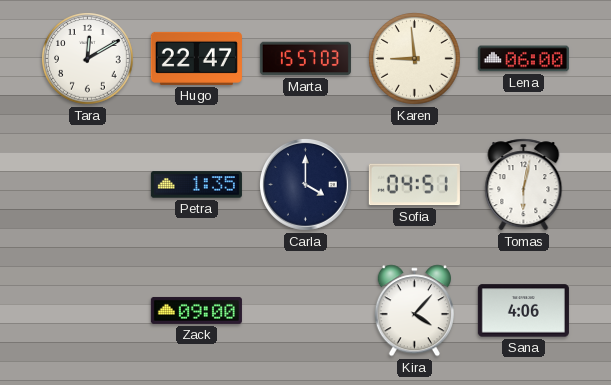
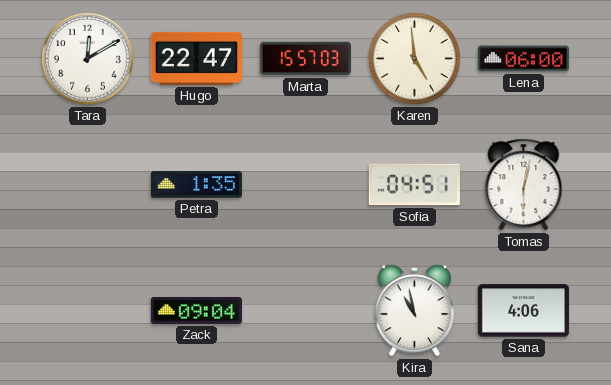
Karen: 8:59 -> 4:59 (415, 59)
Carla: 4:00 -> none (306, 185)
Zack: 09:00 -> 09:04 (196, 310)
Kira: 4:07 -> 10:58 (414, 311)
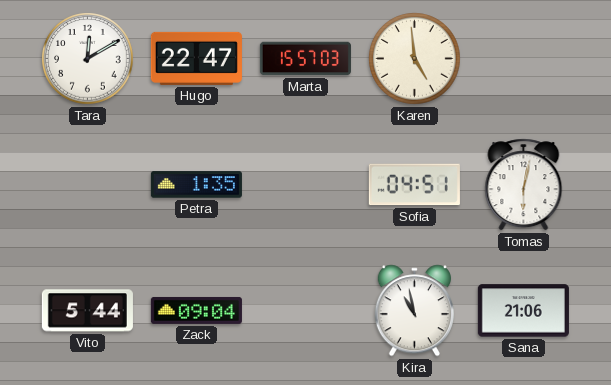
Lena: 06:00 -> none (523, 59)
Vito: none -> 5:44 (87, 311)
Sana: 4:06 -> 21:06 (523, 311)
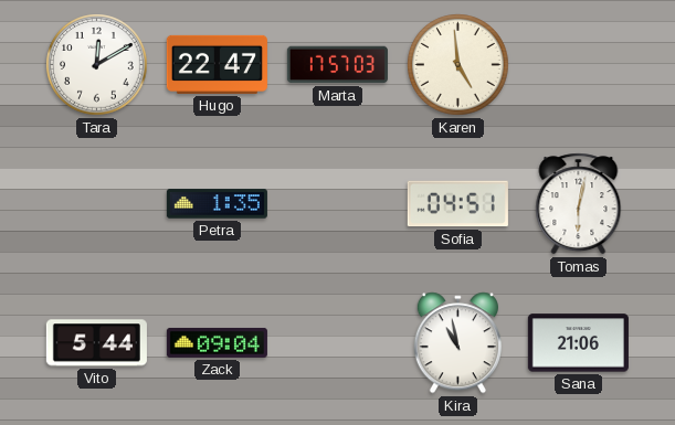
Marta: 15:57 -> 17:57 (337, 65)
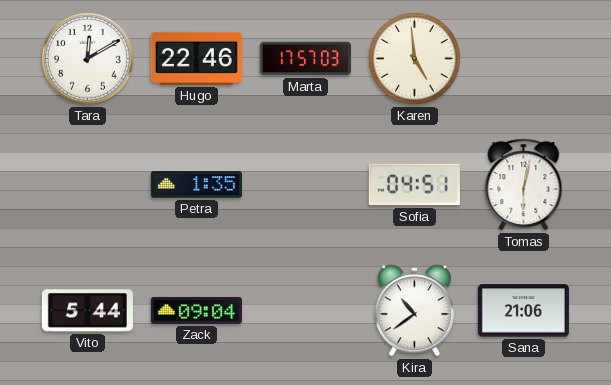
Hugo: 22:47 -> 22:46 (196, 58)
Kira: 10:58 -> 10:39 (414, 311)
